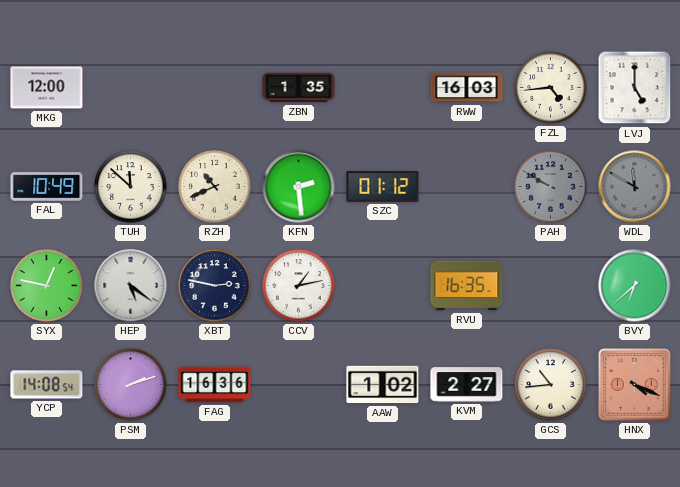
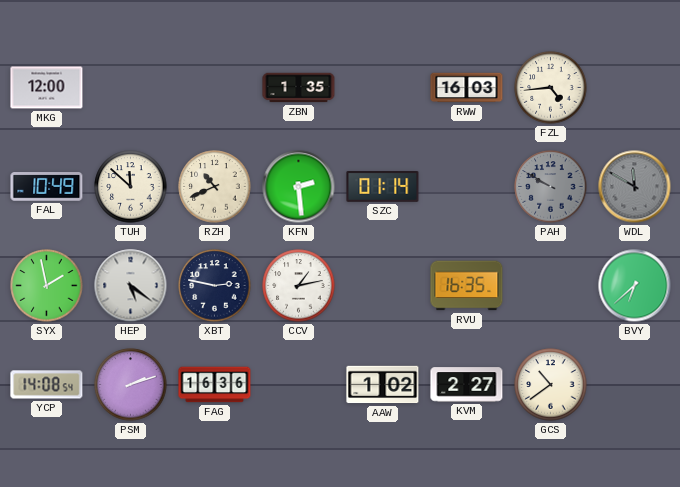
LVJ: 5:00 -> none (635, 88)
SZC: 01:12 -> 01:14 (383, 187)
SYX: 12:47 -> 1:58 (47, 286)
GCS: 10:44 -> 10:39 (551, 385)
HNX: 4:19 -> none (635, 385)
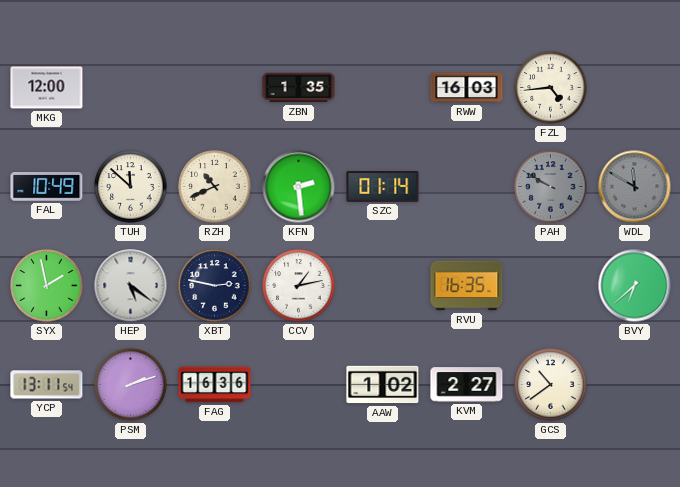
YCP: 14:08 -> 13:11 (47, 385)
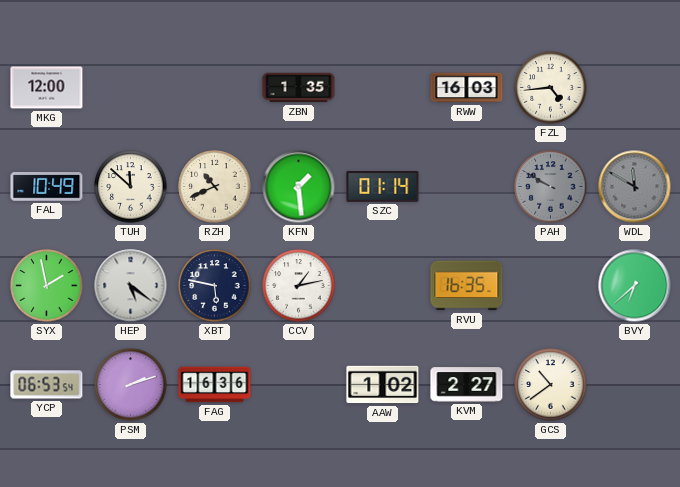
KFN: 2:29 -> 1:29 (299, 187)
XBT: 2:47 -> 5:47 (215, 286)
YCP: 13:11 -> 06:53 (47, 385)
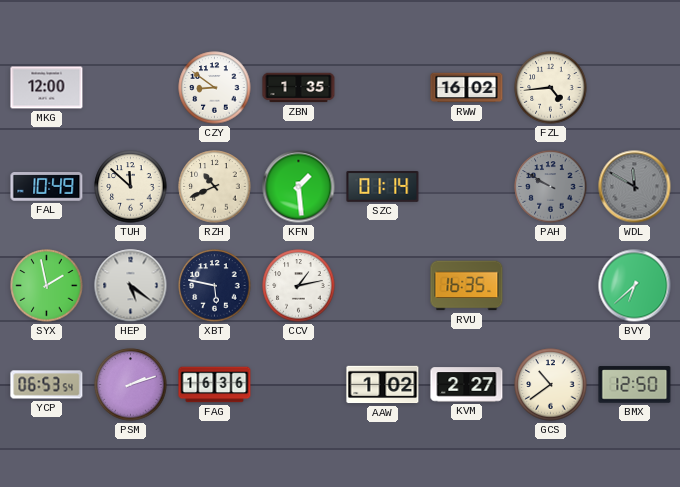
CZY: none -> 8:51 (215, 88)
RWW: 16:03 -> 16:02 (467, 88)
BMX: none -> 12:50 (635, 385)
